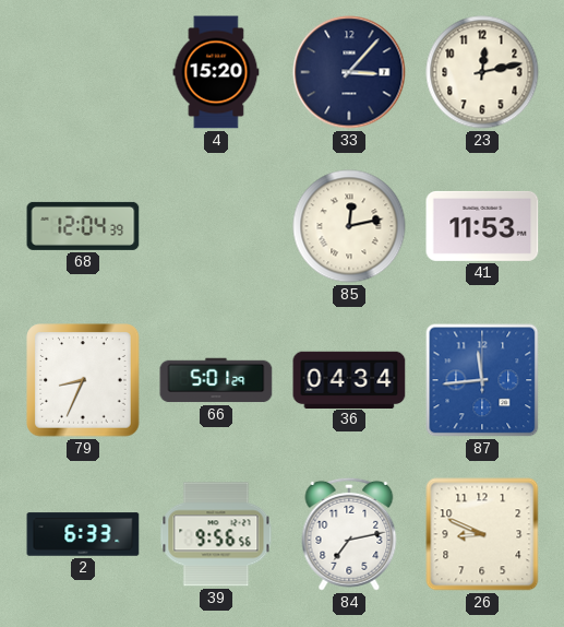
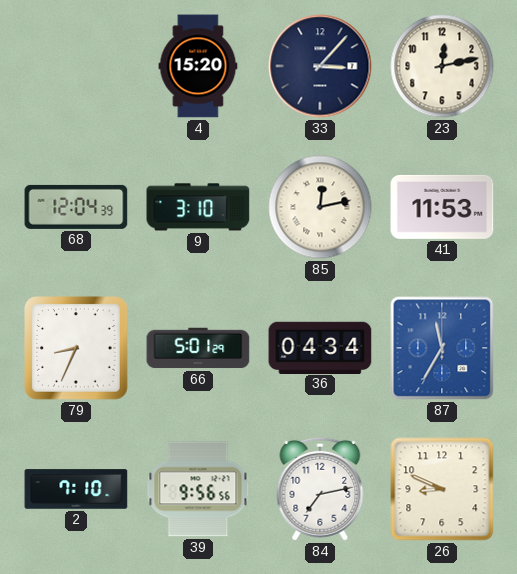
9: none -> 3:10 (198, 207)
87: 11:44 -> 11:35 (442, 348)
2: 6:33 -> 7:10 (76, 489)
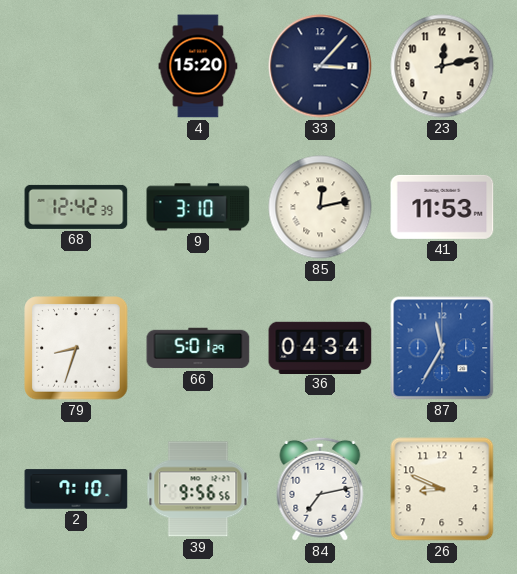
68: 12:04 -> 12:42 (76, 207)
79: 8:34 -> 8:33 (76, 348)
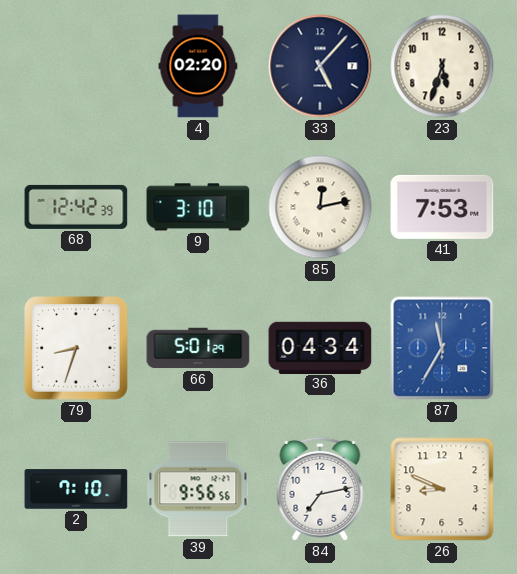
4: 15:20 -> 02:20 (198, 66)
33: 3:07 -> 5:07 (320, 66)
23: 12:13 -> 5:33 (442, 66)
41: 11:53 -> 7:53 (442, 207)
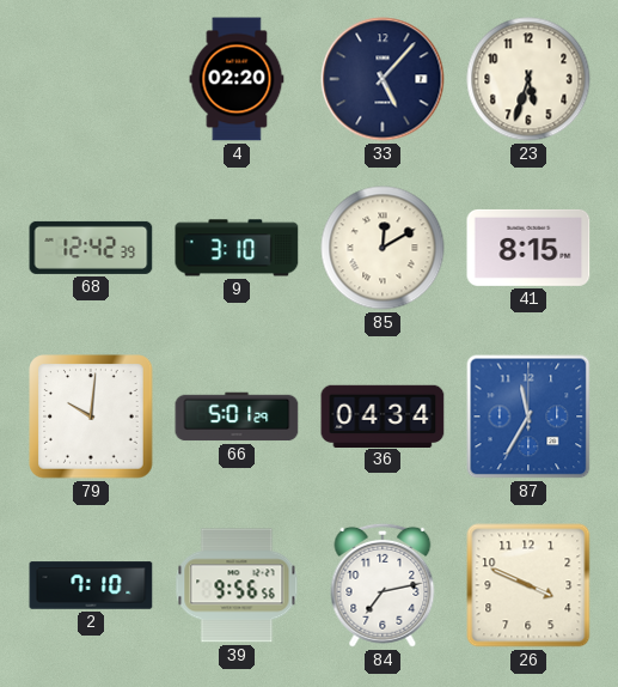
85: 12:13 -> 12:10 (383, 248)
41: 7:53 -> 8:15 (528, 248)
79: 8:33 -> 10:01 (91, 417)
26: 8:49 -> 3:49 (528, 585)
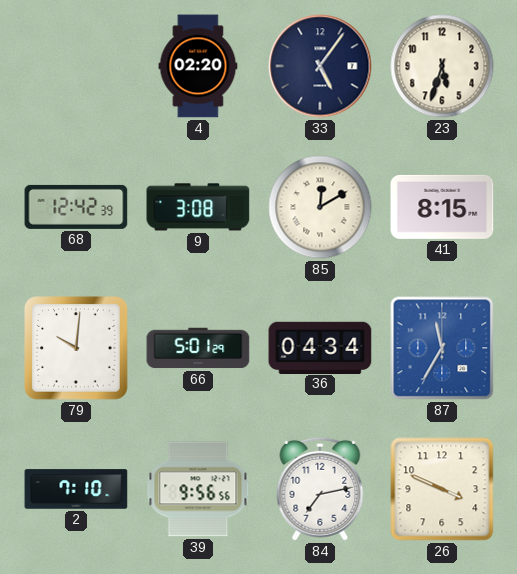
33: 5:07 -> 5:06 (320, 66)
9: 3:10 -> 3:08 (198, 207)
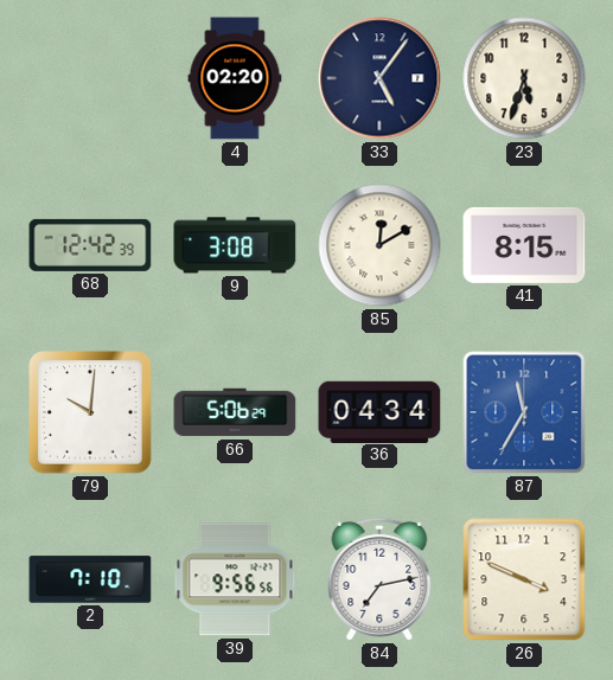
66: 5:01 -> 5:06 (235, 412)
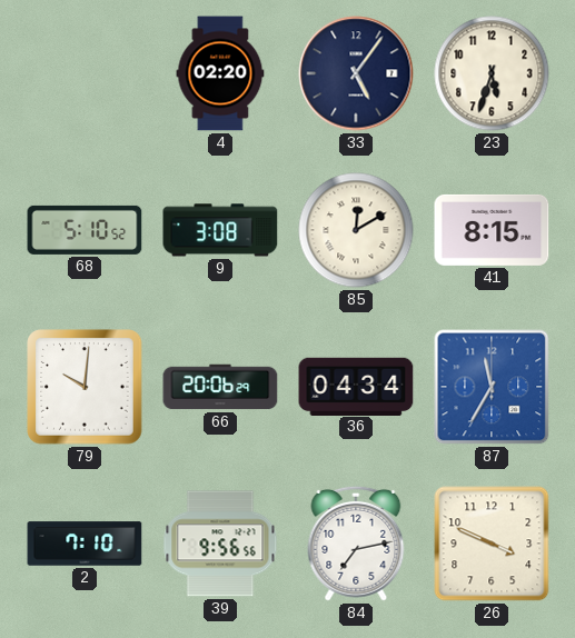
68: 12:42 -> 5:10 (85, 230)
66: 5:06 -> 20:06 (220, 387)
